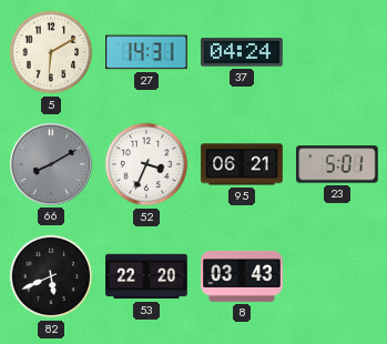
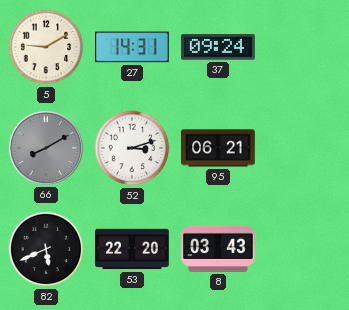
5: 6:10 -> 9:10 (46, 47)
37: 04:24 -> 09:24 (218, 47)
52: 3:34 -> 3:12 (132, 148)
23: 5:01 -> none (338, 164)
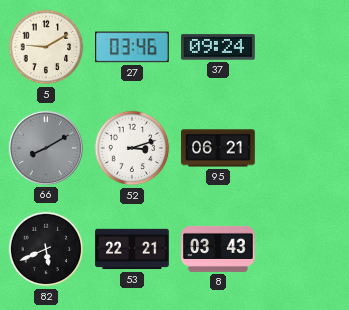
27: 14:31 -> 03:46 (133, 47)
53: 22:20 -> 22:21 (132, 249)
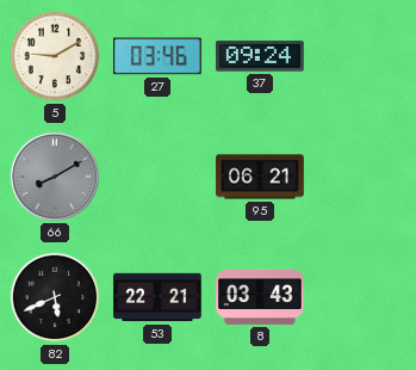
52: 3:12 -> none (132, 148)
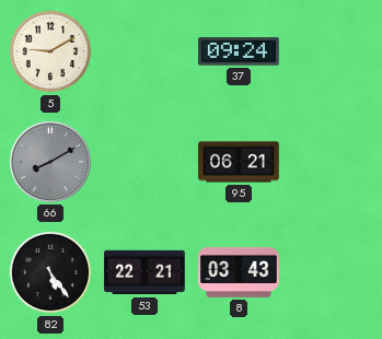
27: 03:46 -> none (159, 56)
82: 5:41 -> 5:24 (50, 272)
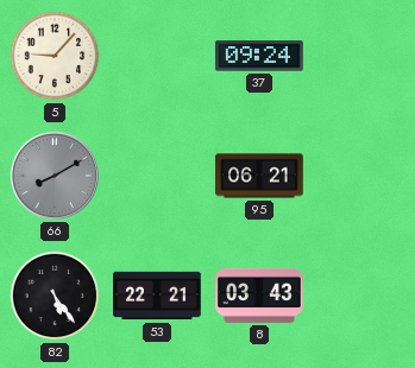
5: 9:10 -> 9:07 (55, 56)
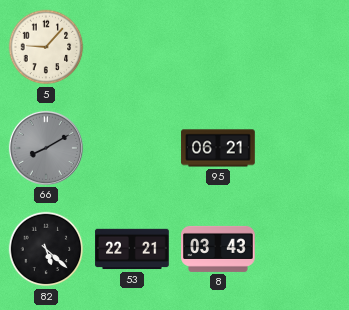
37: 09:24 -> none (259, 56)
82: 5:24 -> 5:22 (46, 249)
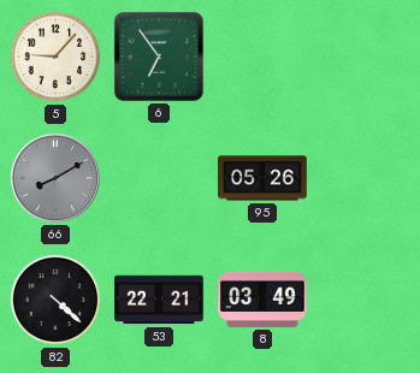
6: none -> 6:54 (159, 57)
95: 06:21 -> 05:26 (262, 178)
82: 5:22 -> 4:22 (55, 300)
8: 03:43 -> 03:49 (262, 300)
